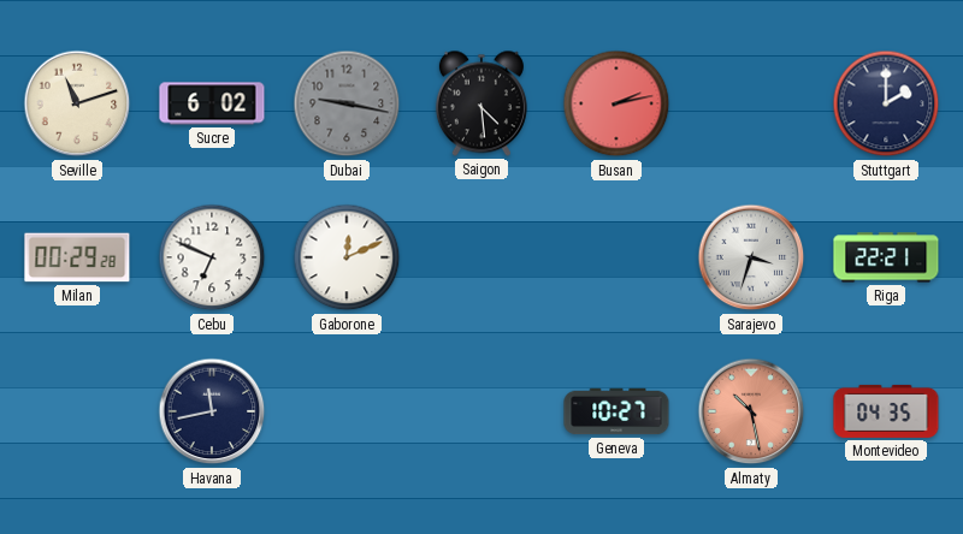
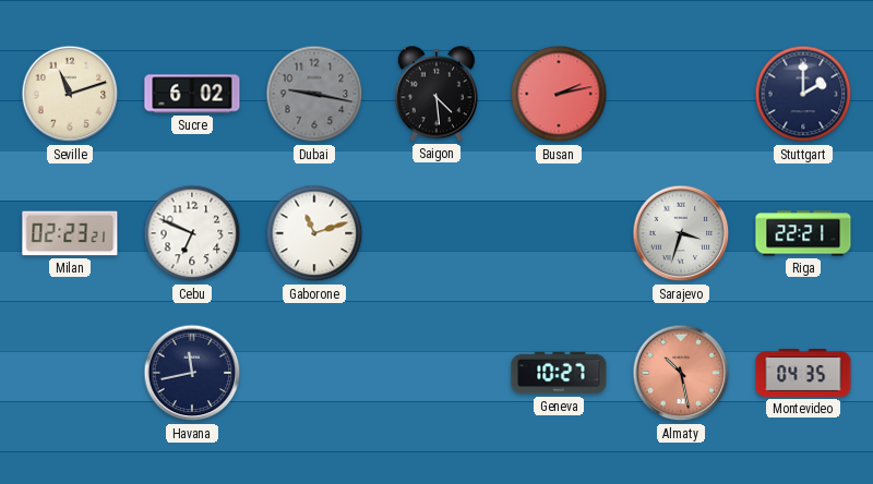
Milan: 00:29 -> 02:23 (70, 233)
Gaborone: 12:11 -> 11:12 (314, 233)
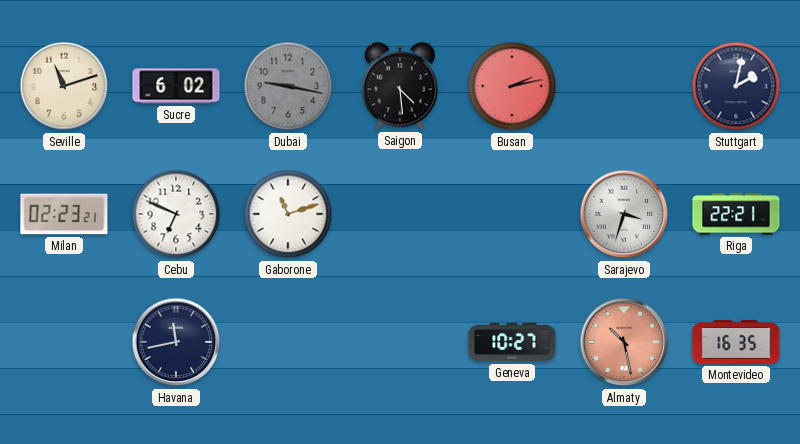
Stuttgart: 2:00 -> 2:02 (736, 86)
Montevideo: 04:35 -> 16:35 (736, 342)
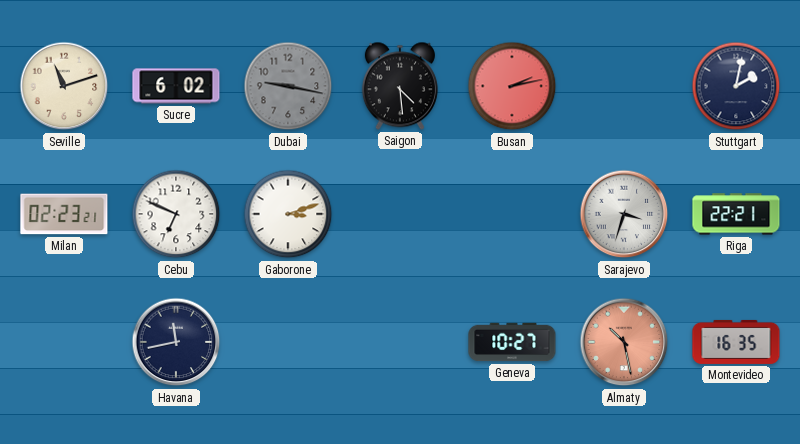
Gaborone: 11:12 -> 3:12 (288, 214)
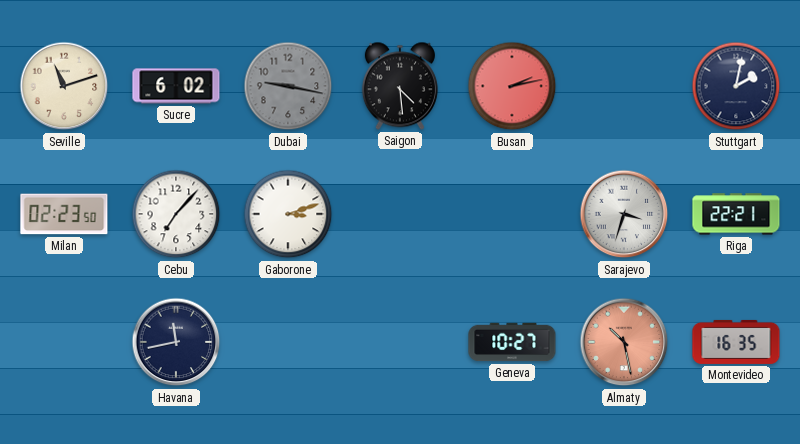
Milan: 02:23:21 -> 02:23:50 (64, 214)
Cebu: 6:49 -> 7:07 (176, 214)
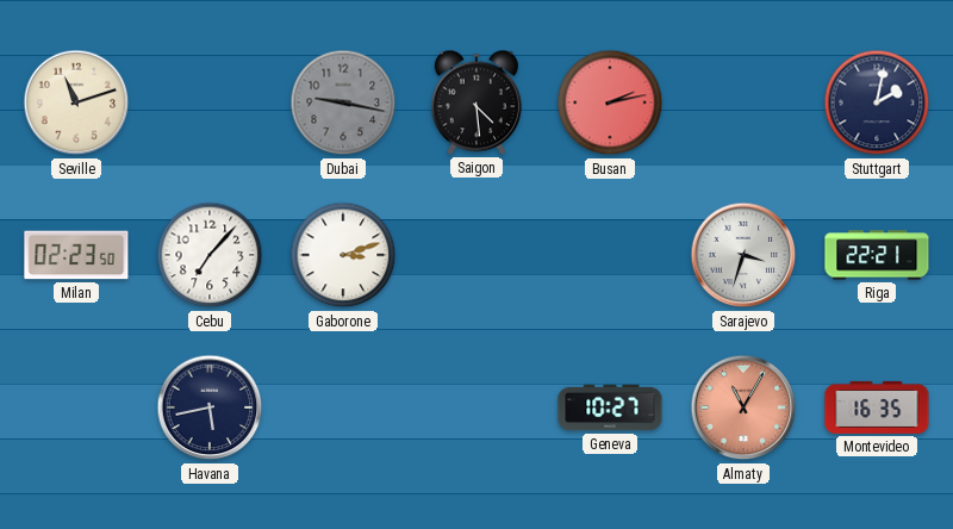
Sucre: 6:02 -> none (176, 86)
Havana: 11:43 -> 5:43 (210, 407)
Almaty: 10:28 -> 11:05 (743, 407)
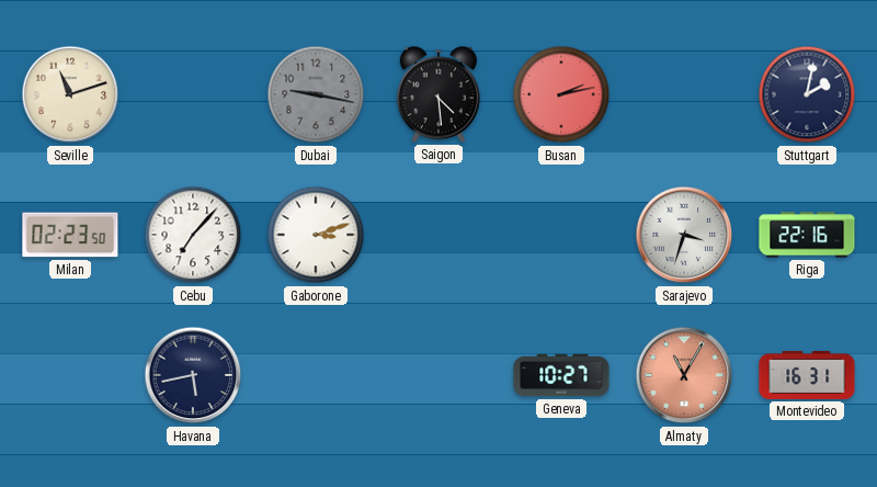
Riga: 22:21 -> 22:16 (807, 235)
Montevideo: 16:35 -> 16:31 (807, 375)
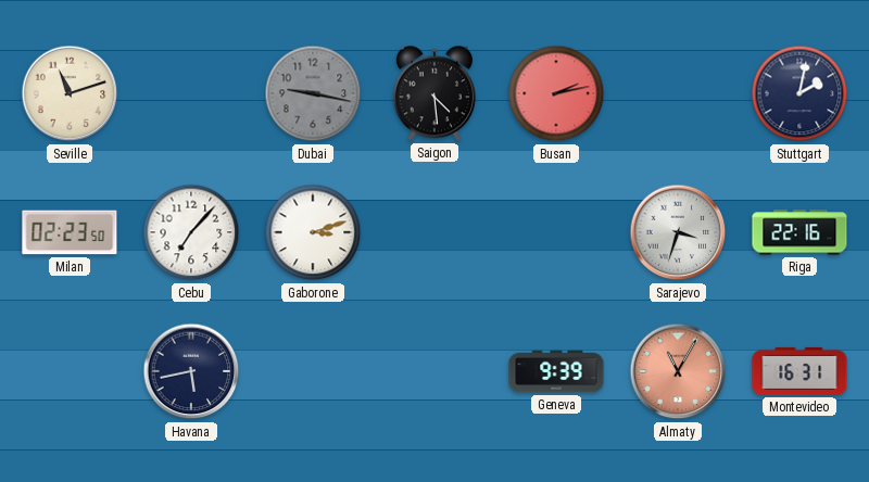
Geneva: 10:27 -> 9:39 (556, 371)
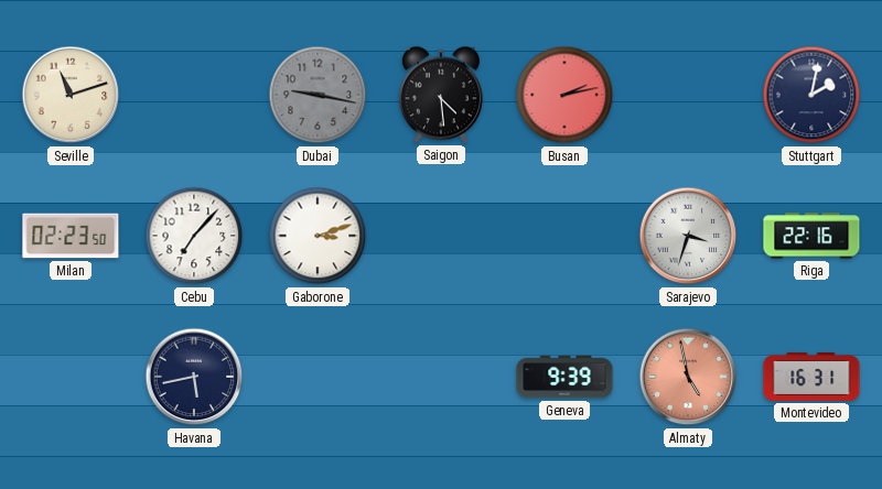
Almaty: 11:05 -> 4:58 (688, 377)
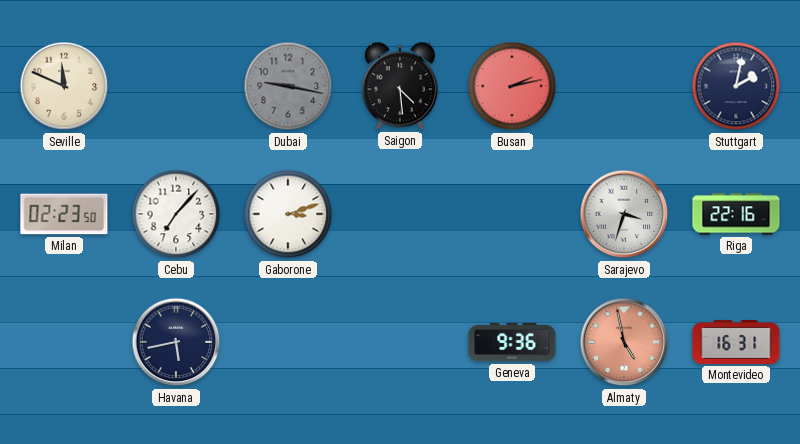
Seville: 11:12 -> 11:49 (64, 86)
Geneva: 9:39 -> 9:36 (512, 342)
